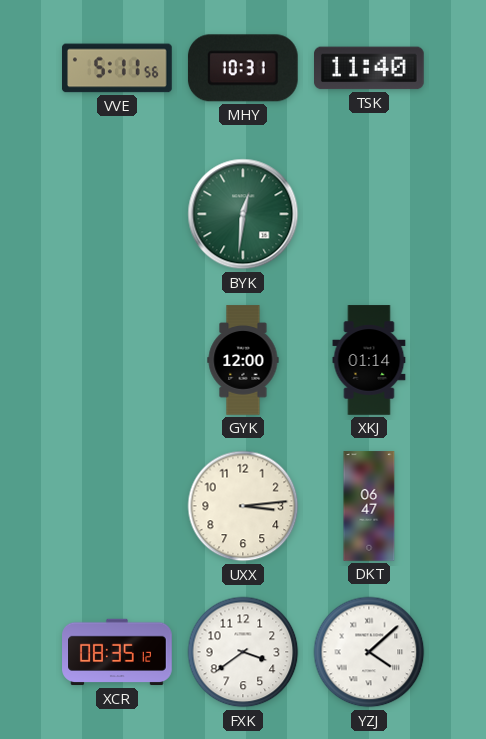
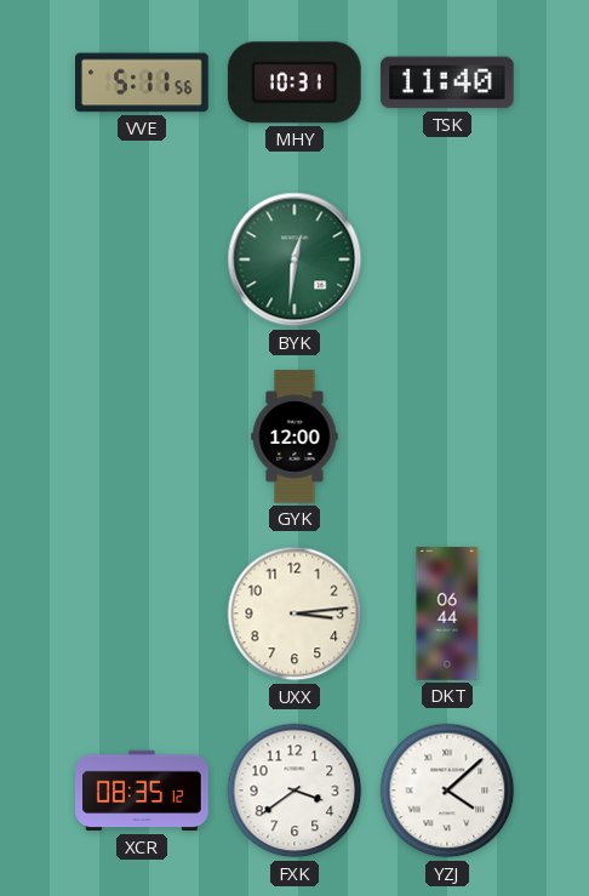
XKJ: 01:14 -> none (369, 360)
DKT: 06:47 -> 06:44 (447, 613)
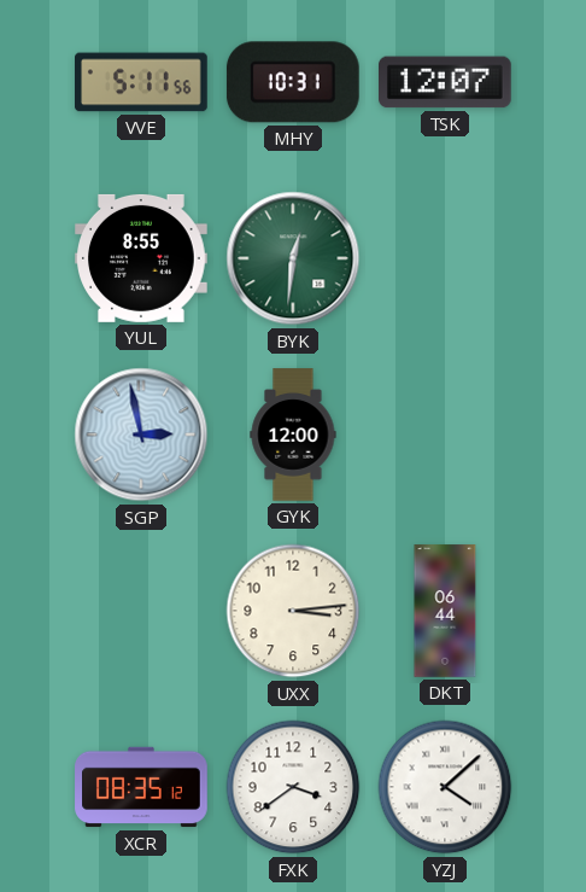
TSK: 11:40 -> 12:07 (446, 82)
YUL: none -> 8:55 (141, 258)
SGP: none -> 2:58 (141, 435)
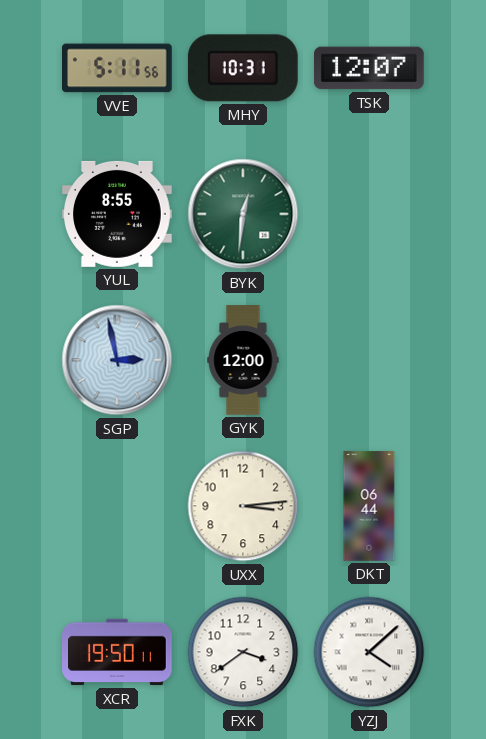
XCR: 08:35 -> 19:50 (117, 652)
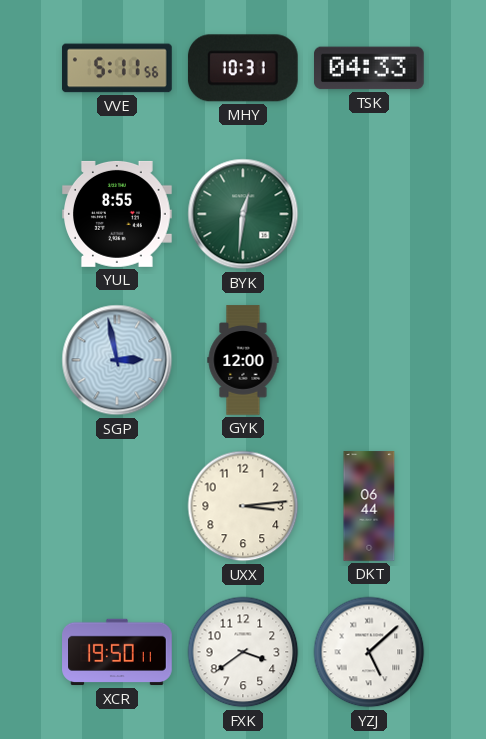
TSK: 12:07 -> 04:33 (370, 68)
YZJ: 4:08 -> 5:08 (369, 652)
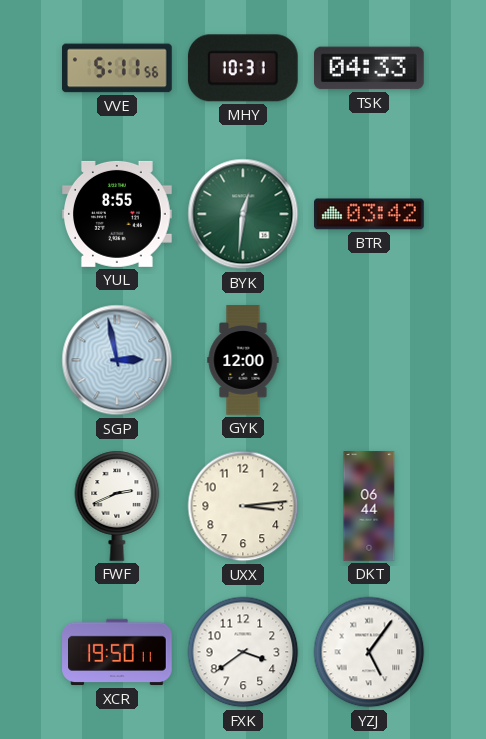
BTR: none -> 03:42 (370, 214)
FWF: none -> 2:41 (117, 506)
YZJ: 5:08 -> 5:06 (369, 652)
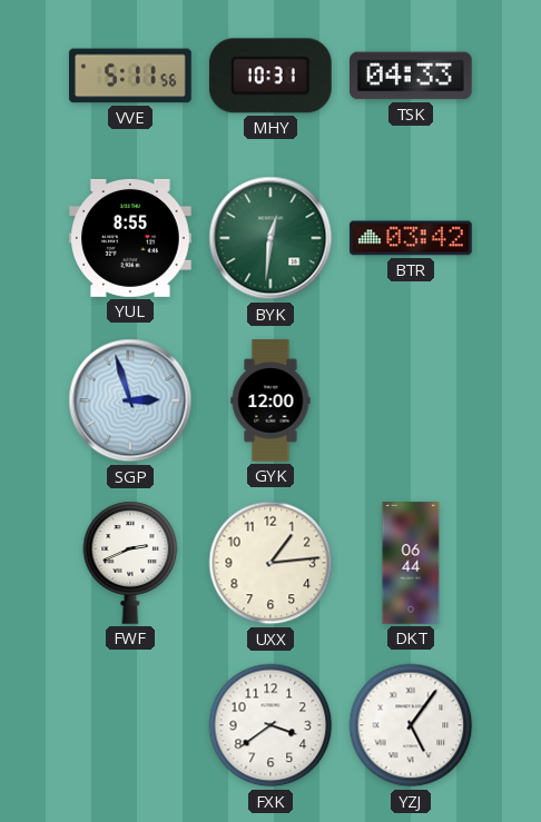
SGP: 2:58 -> 2:57 (130, 400)
UXX: 3:14 -> 1:14 (270, 563)
XCR: 19:50 -> none (117, 652)
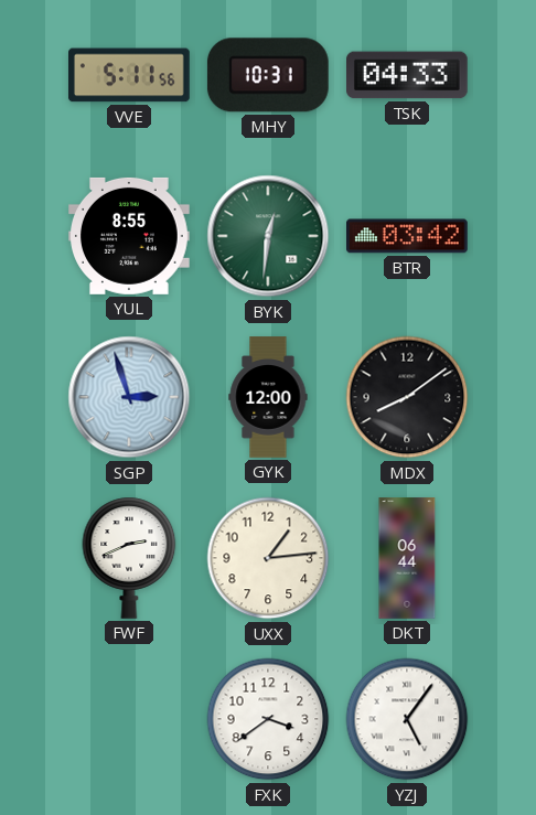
MDX: none -> 8:09 (407, 397)
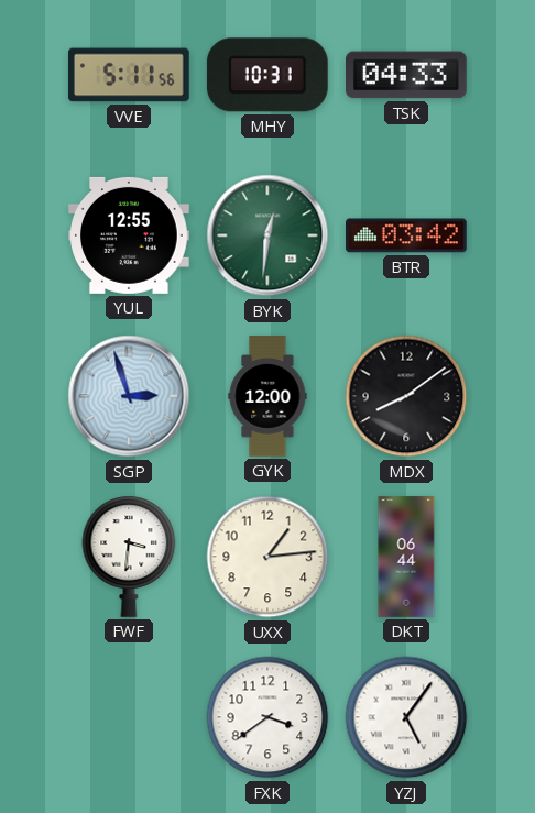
YUL: 8:55 -> 12:55 (129, 235)
FWF: 2:41 -> 3:31 (129, 557)
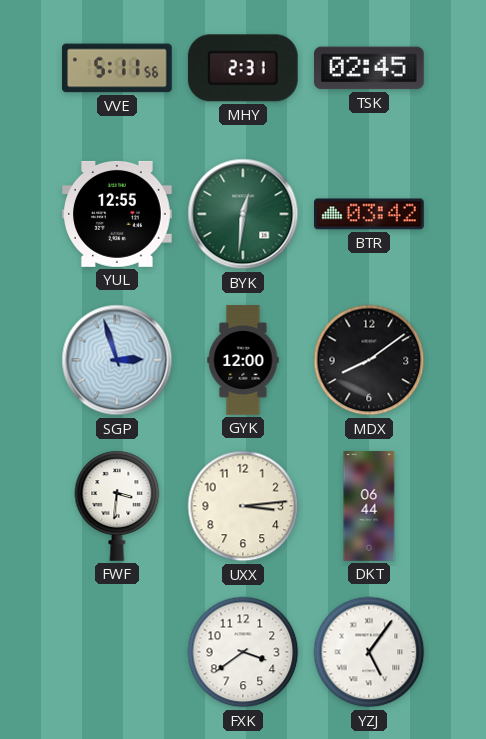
MHY: 10:31 -> 2:31 (243, 68)
TSK: 04:33 -> 02:45 (370, 68)
UXX: 1:14 -> 3:14 (243, 506)
